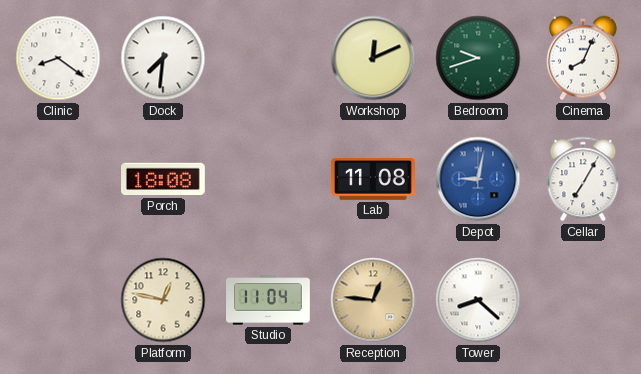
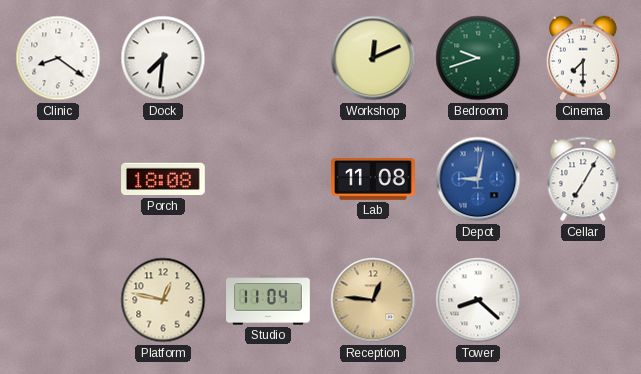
Cinema: 8:04 -> 7:30 (583, 58)
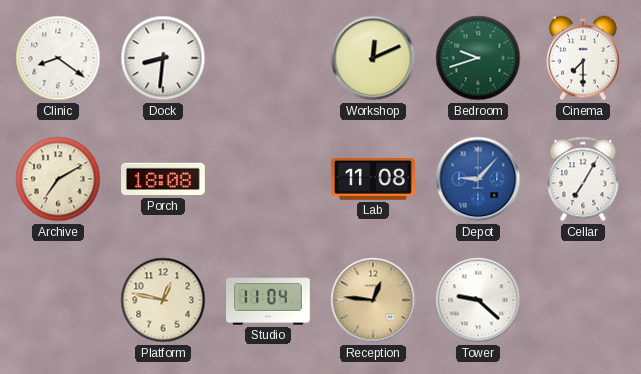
Dock: 7:31 -> 8:31 (163, 58)
Archive: none -> 7:10 (58, 179)
Depot: 9:02 -> 9:07 (478, 179)
Tower: 8:22 -> 9:22 (478, 300)
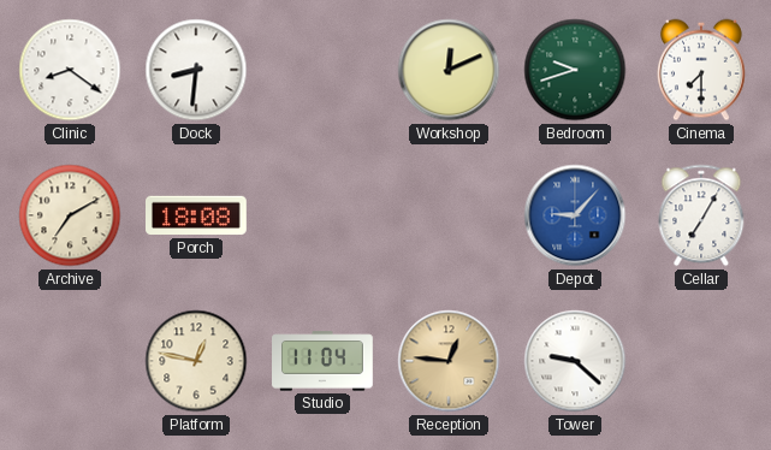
Lab: 11:08 -> none (374, 180)
